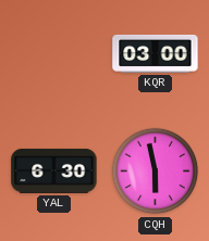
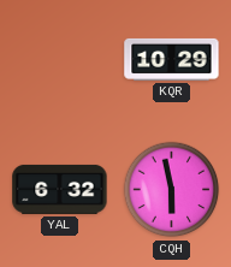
KQR: 03:00 -> 10:29 (172, 59)
YAL: 6:30 -> 6:32 (60, 189)
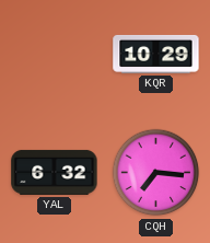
CQH: 5:58 -> 7:16 (156, 173)
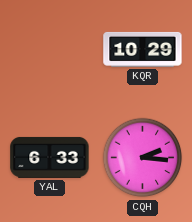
YAL: 6:32 -> 6:33 (50, 157)
CQH: 7:16 -> 2:16 (143, 158)
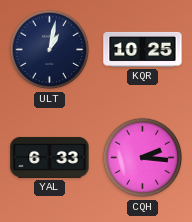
ULT: none -> 1:02 (50, 50)
KQR: 10:29 -> 10:25 (143, 49)
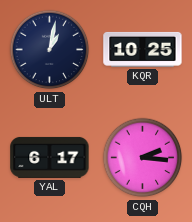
YAL: 6:33 -> 6:17 (50, 157)
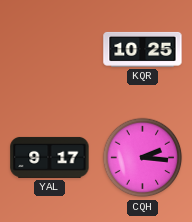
ULT: 1:02 -> none (50, 50)
YAL: 6:17 -> 9:17 (50, 157)
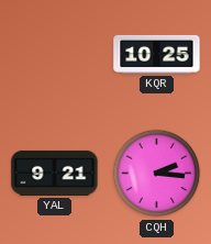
YAL: 9:17 -> 9:21 (55, 173)
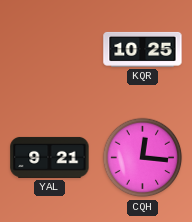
CQH: 2:16 -> 12:16 (143, 158)
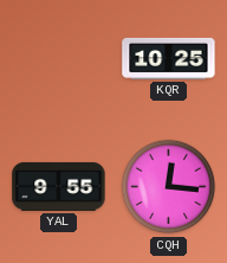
YAL: 9:21 -> 9:55 (59, 186)
